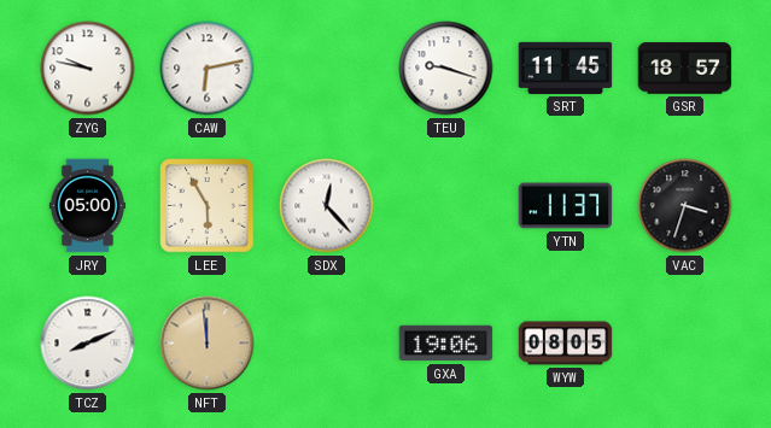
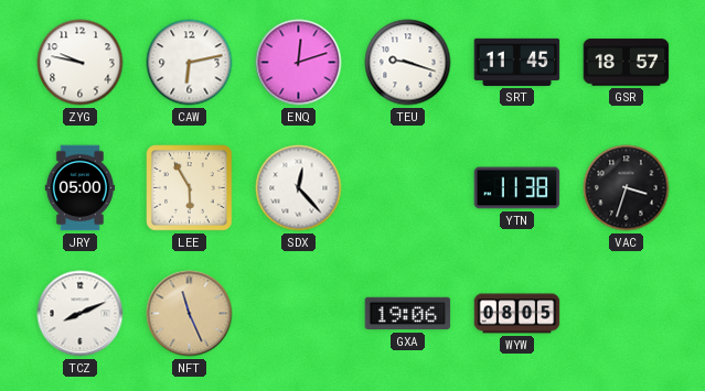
ENQ: none -> 12:12 (299, 63)
YTN: 11:37 -> 11:38 (517, 188)
NFT: 11:59 -> 11:26 (190, 314)
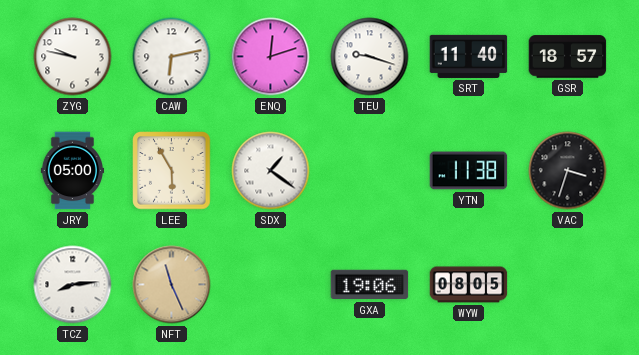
SRT: 11:45 -> 11:40 (469, 56)
SDX: 12:23 -> 1:21 (271, 171)
TCZ: 8:11 -> 8:14 (73, 285)
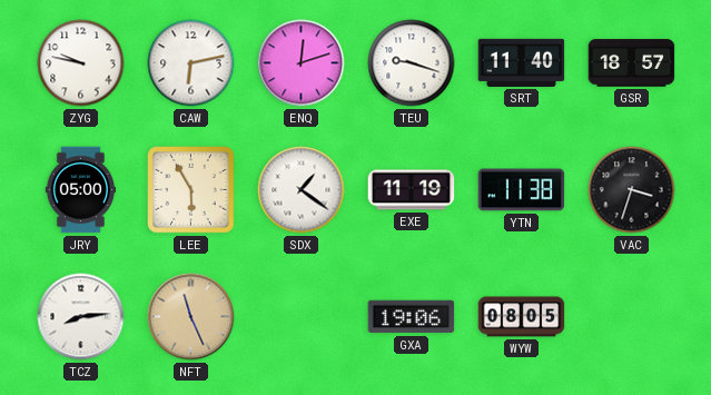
EXE: none -> 11:19 (412, 190)
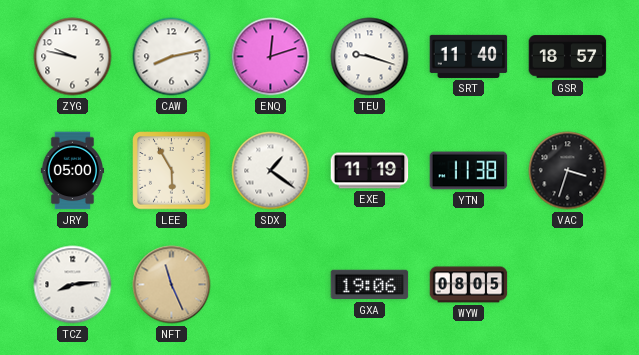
CAW: 6:13 -> 8:13 (172, 57)
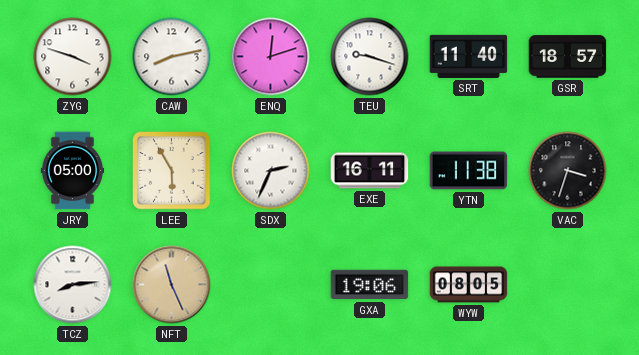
ZYG: 9:47 -> 3:48 (73, 57)
SDX: 1:21 -> 2:34 (271, 171)
EXE: 11:19 -> 16:11 (370, 171)
